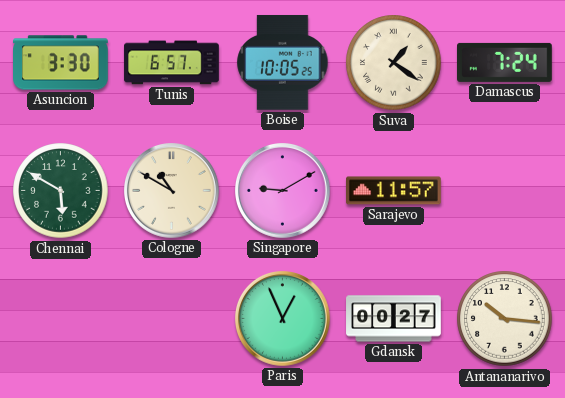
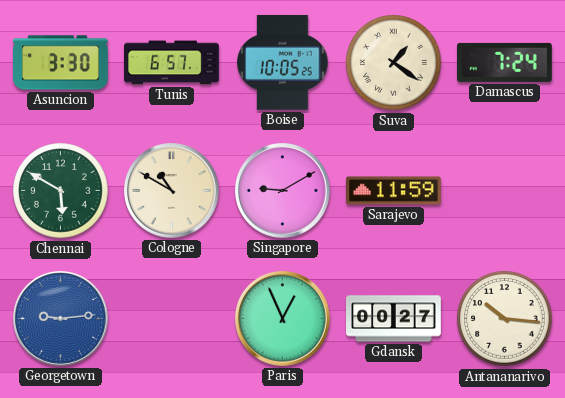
Sarajevo: 11:57 -> 11:59 (394, 191)
Georgetown: none -> 9:14 (61, 319)
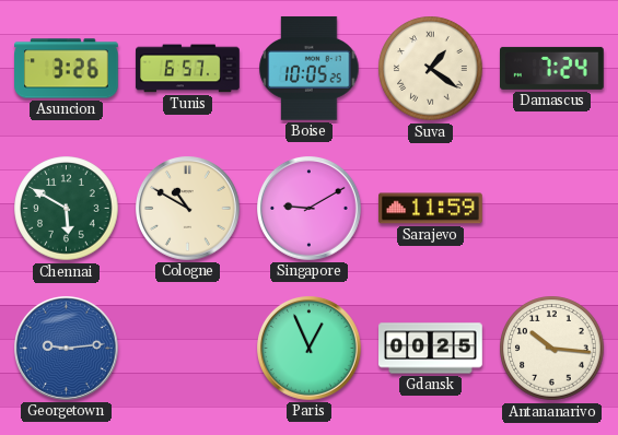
Asuncion: 3:30 -> 3:26 (67, 69)
Gdansk: 00:27 -> 00:25 (431, 349)
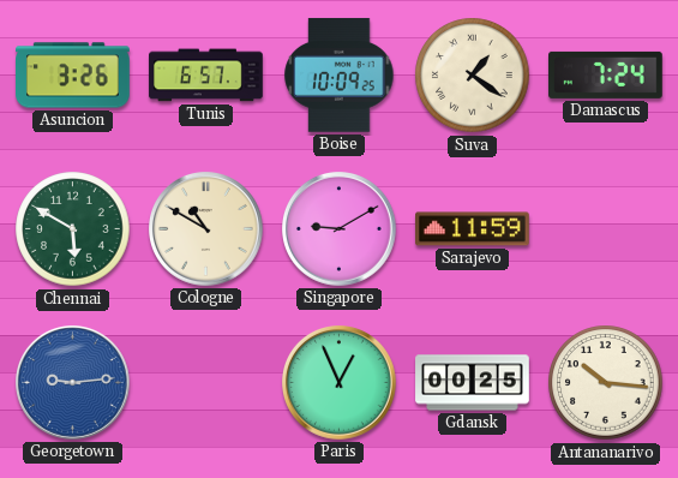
Boise: 10:05 -> 10:09 (340, 76)
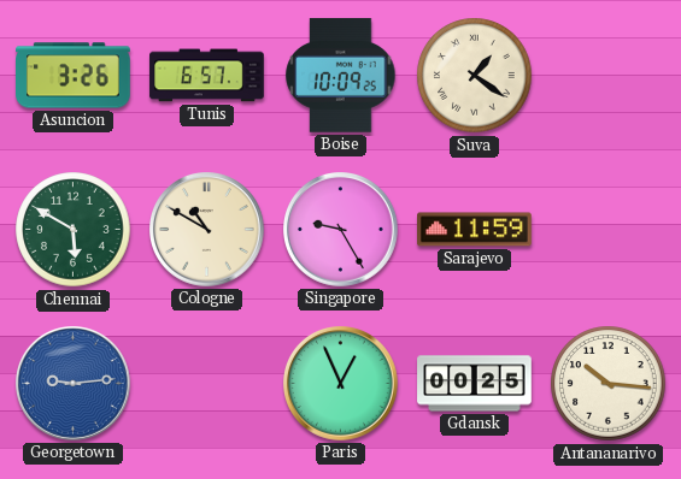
Damascus: 7:24 -> none (606, 74)
Singapore: 9:10 -> 9:25 (341, 230)
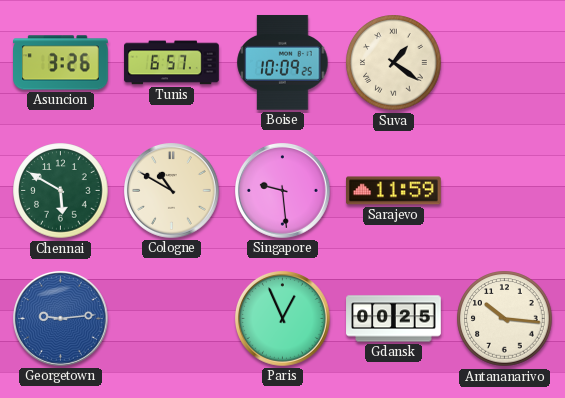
Singapore: 9:25 -> 9:29 (283, 191)
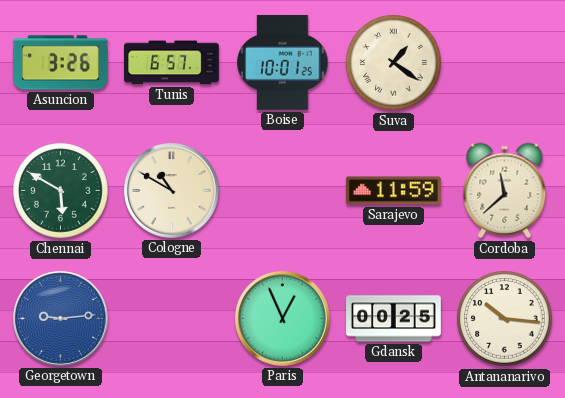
Boise: 10:09 -> 10:01 (283, 63)
Singapore: 9:29 -> none (283, 191)
Cordoba: none -> 11:38 (505, 191)
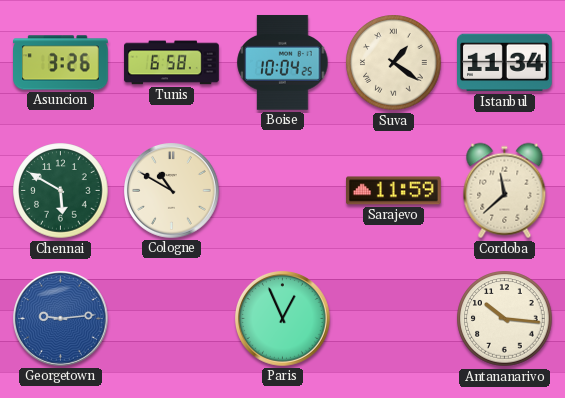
Tunis: 6:57 -> 6:58 (172, 63)
Boise: 10:01 -> 10:04 (283, 63)
Istanbul: none -> 11:34 (505, 63)
Gdansk: 00:25 -> none (394, 319)
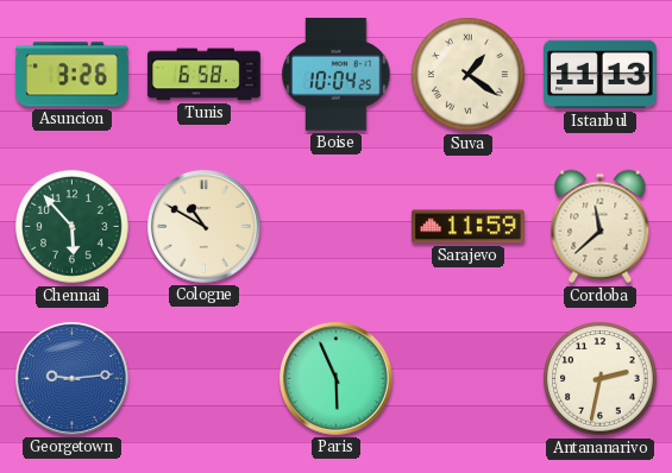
Istanbul: 11:34 -> 11:13 (601, 75)
Chennai: 5:50 -> 5:53 (73, 227)
Paris: 12:56 -> 5:56 (337, 379)
Antananarivo: 10:16 -> 2:32 (601, 379)
